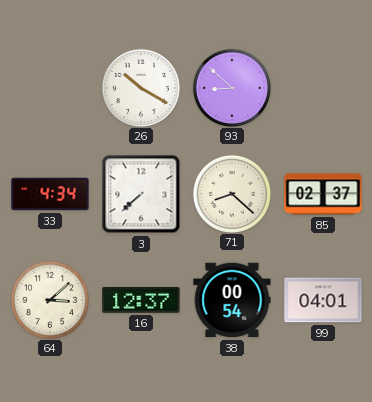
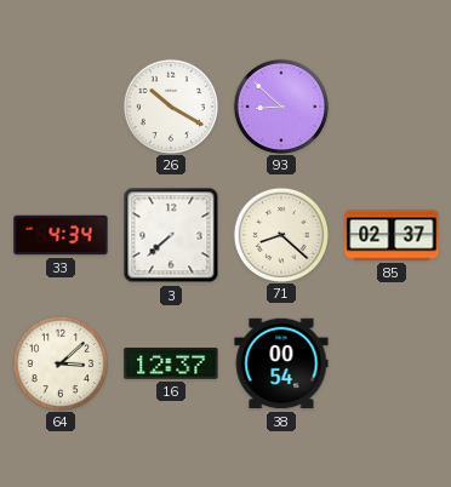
99: 04:01 -> none (323, 300)
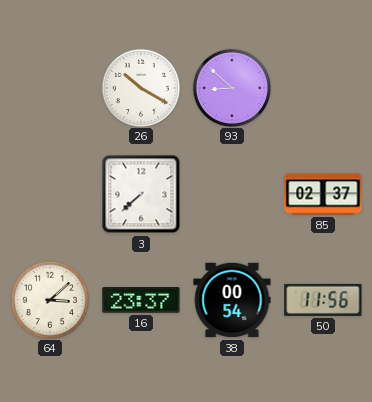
33: 4:34 -> none (61, 235)
71: 8:22 -> none (280, 234)
16: 12:37 -> 23:37 (141, 301)
50: none -> 11:56 (323, 300)
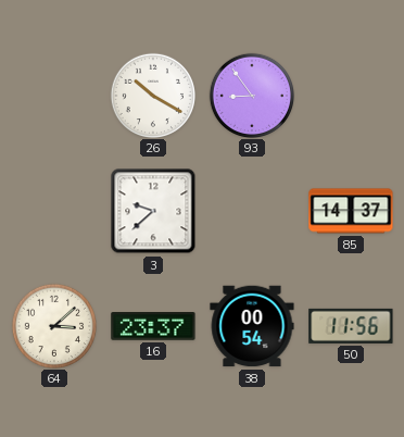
93: 8:52 -> 8:54 (251, 95)
3: 7:38 -> 9:38 (153, 211)
85: 02:37 -> 14:37 (351, 211)
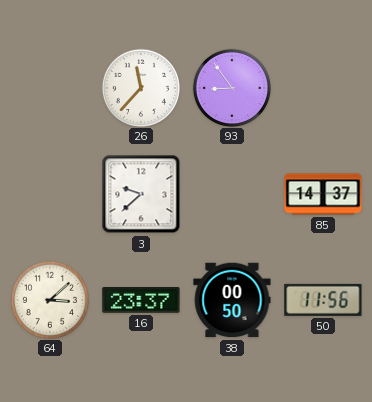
26: 10:20 -> 11:37 (140, 87)
38: 00:54 -> 00:50 (232, 300)
